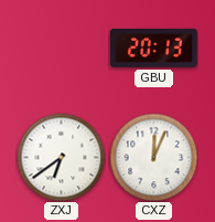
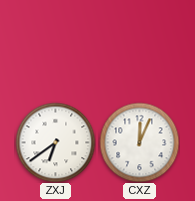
GBU: 20:13 -> none (153, 47)
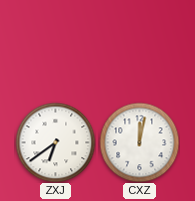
CXZ: 12:04 -> 12:02 (139, 142)
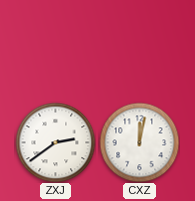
ZXJ: 6:39 -> 2:39 (55, 142)
